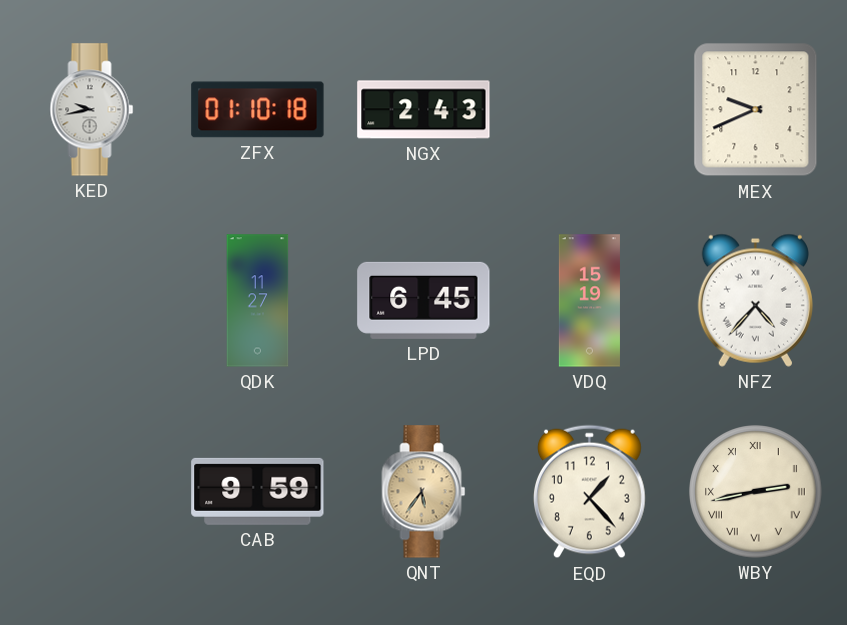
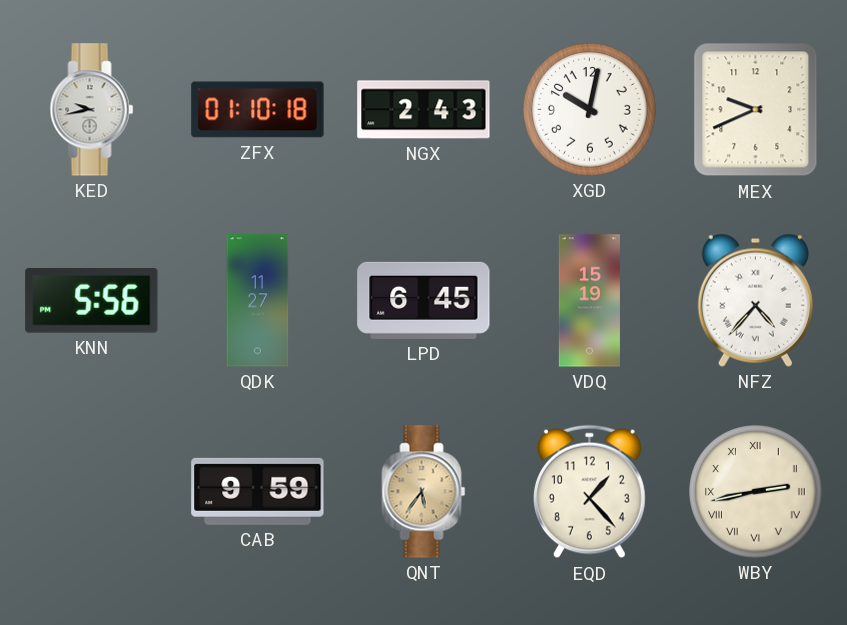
XGD: none -> 10:02 (590, 110)
KNN: none -> 5:56 (92, 301)
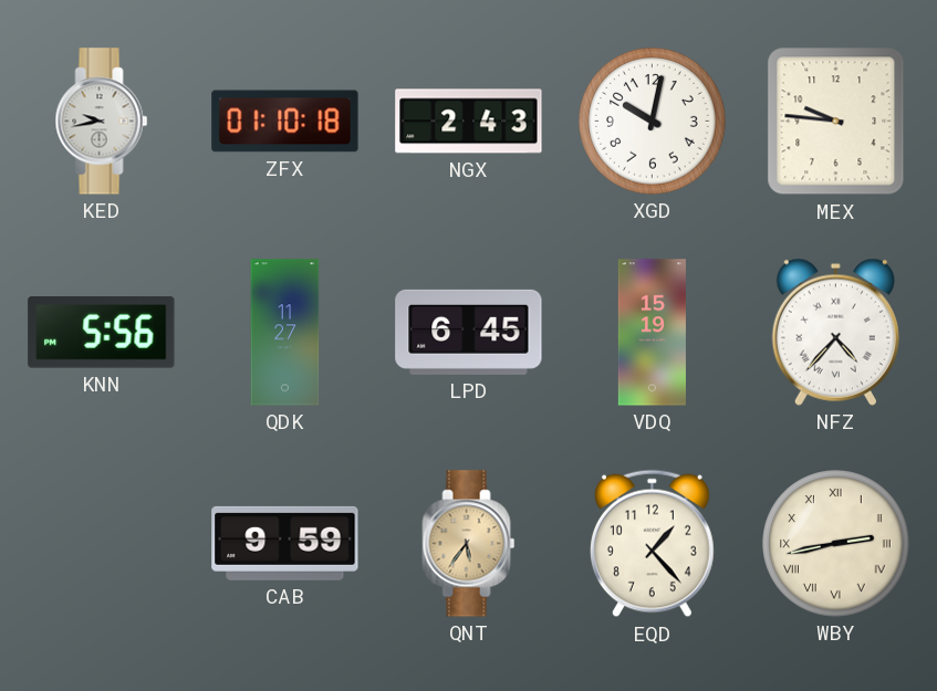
MEX: 9:41 -> 9:46 (836, 122)
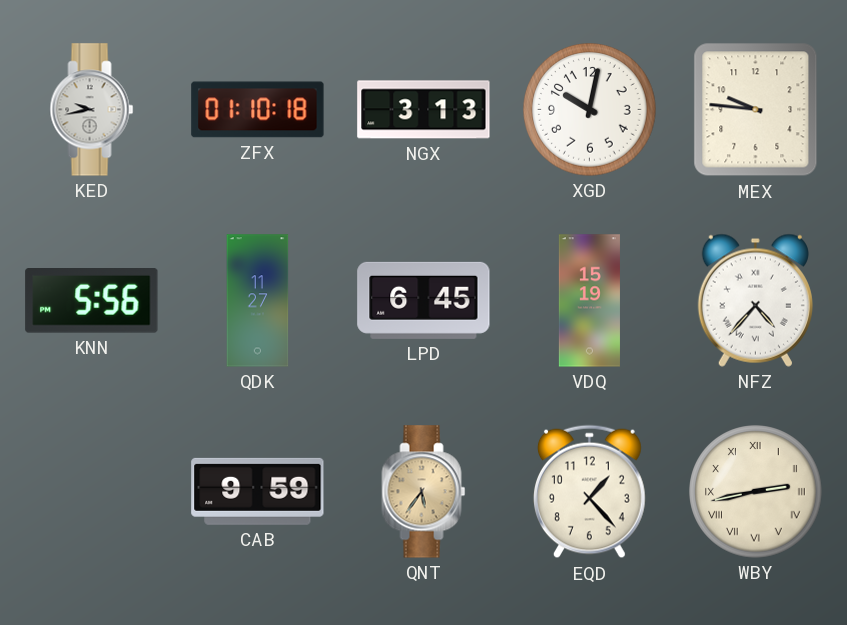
NGX: 2:43 -> 3:13 (424, 110)
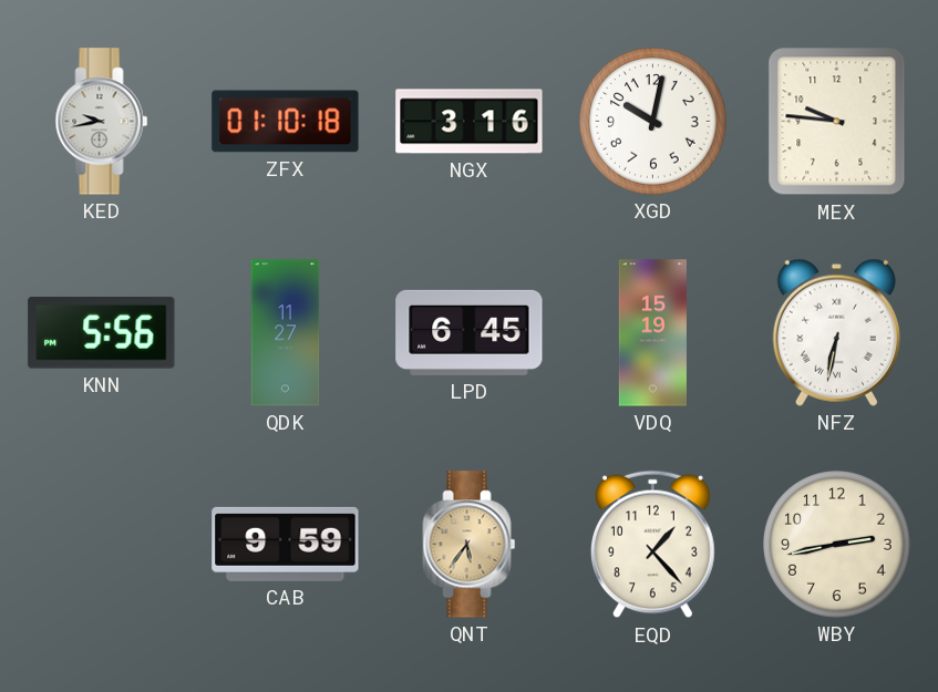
NGX: 3:13 -> 3:16 (470, 122)
NFZ: 4:37 -> 6:32 (836, 332)
WBY numerals: Roman -> Arabic (837, 545)
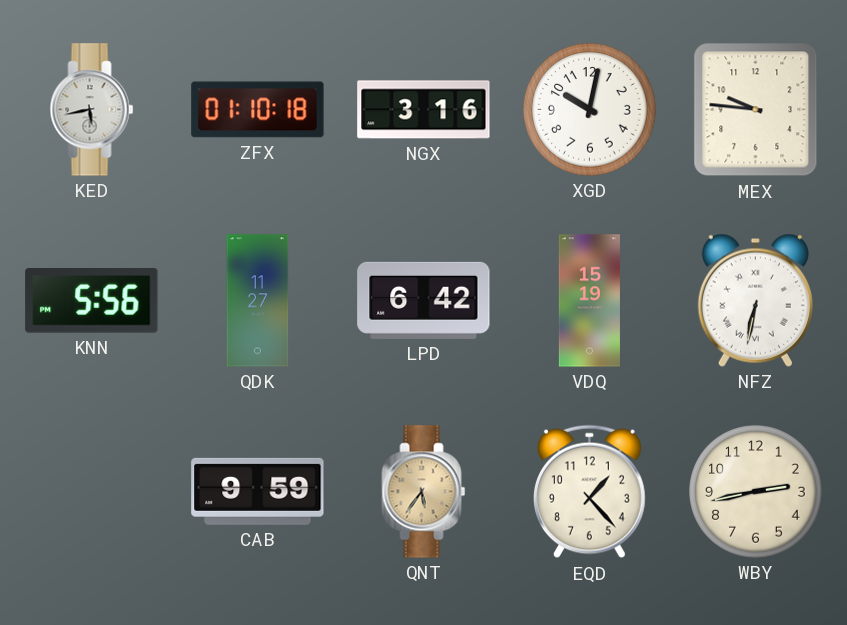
KED: 9:43 -> 5:43 (92, 110)
LPD: 6:45 -> 6:42 (424, 300)
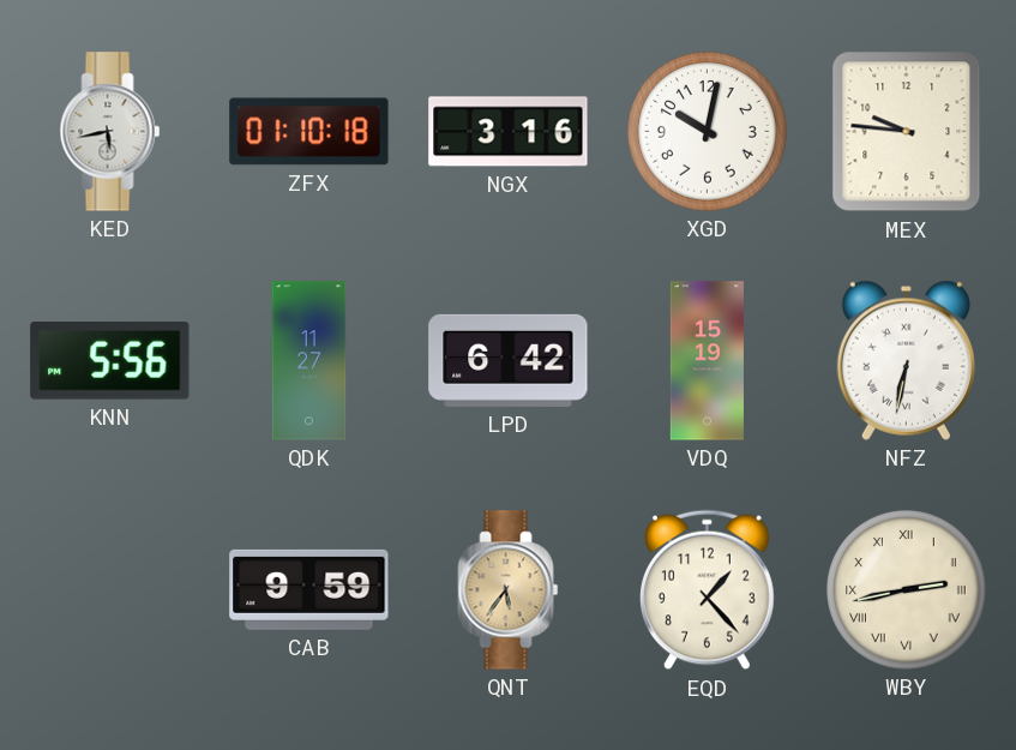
WBY numerals: Arabic -> Roman (907, 590)
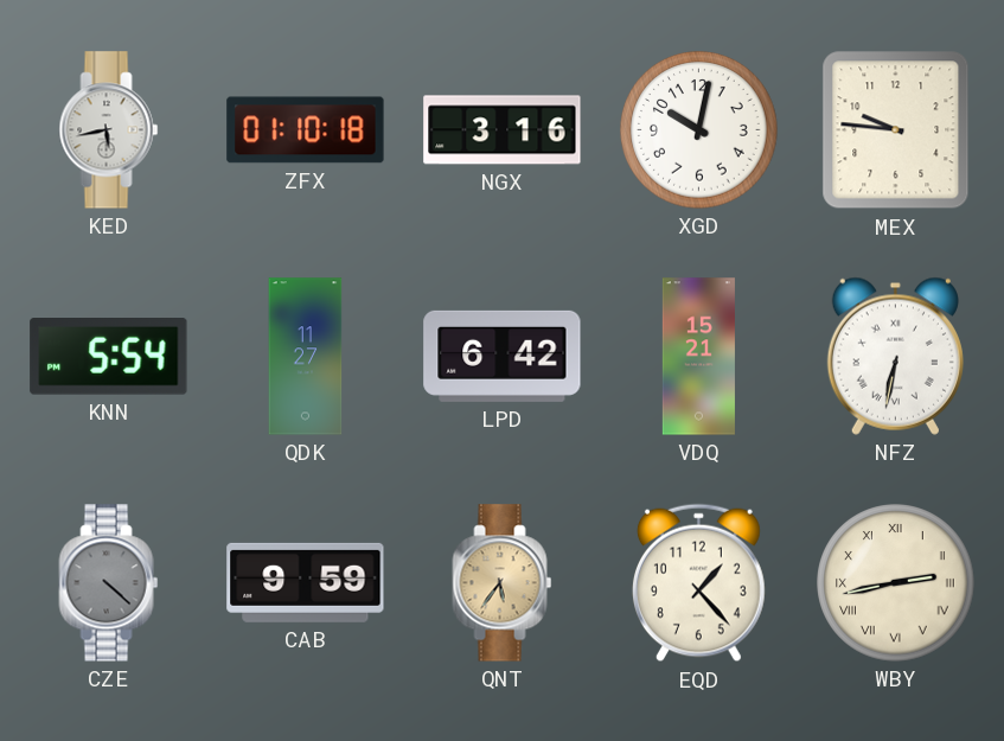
KNN: 5:56 -> 5:54 (109, 357)
VDQ: 15:19 -> 15:21 (698, 357)
CZE: none -> 4:22 (109, 583)
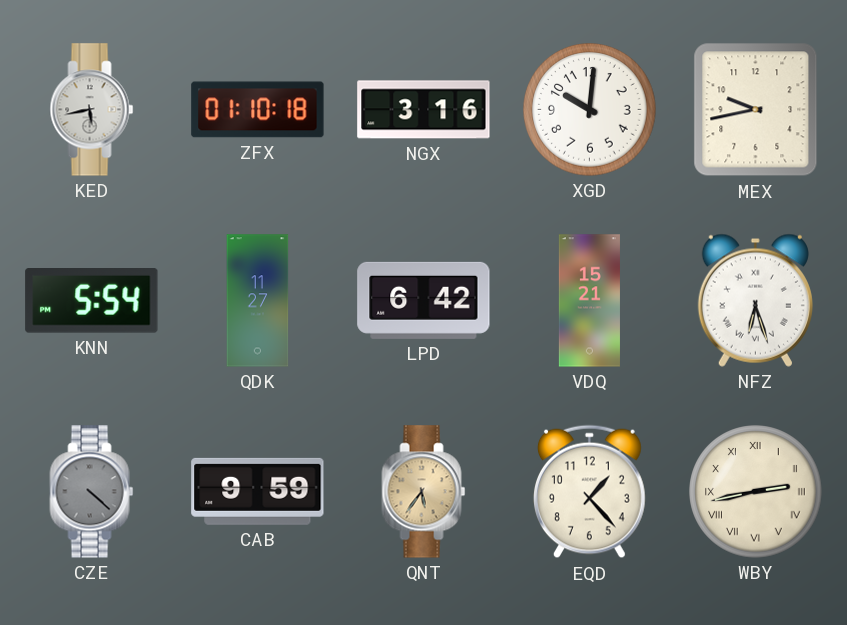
XGD: 10:02 -> 10:01 (590, 110)
MEX: 9:46 -> 9:43 (756, 110)
NFZ: 6:32 -> 6:27 (755, 300)
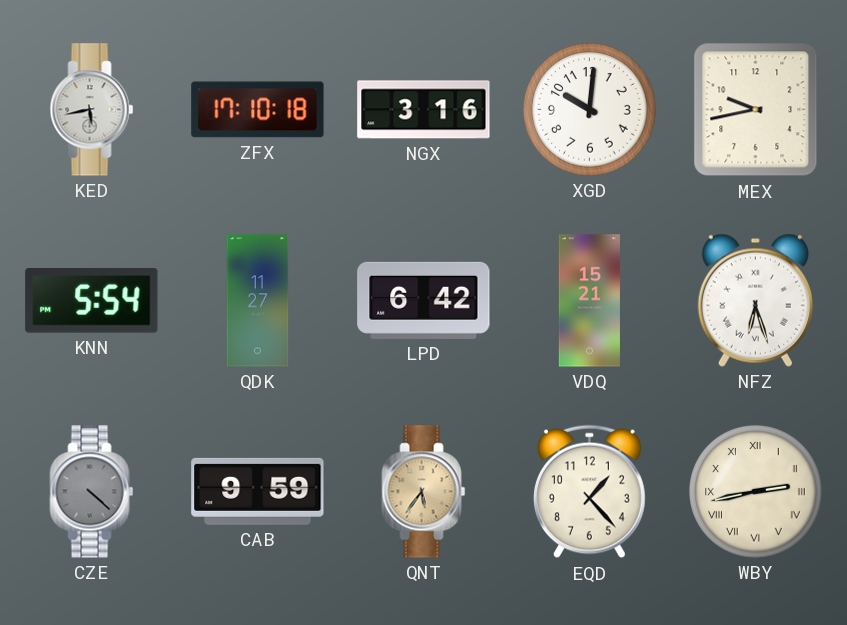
ZFX: 01:10 -> 17:10 (258, 110)
